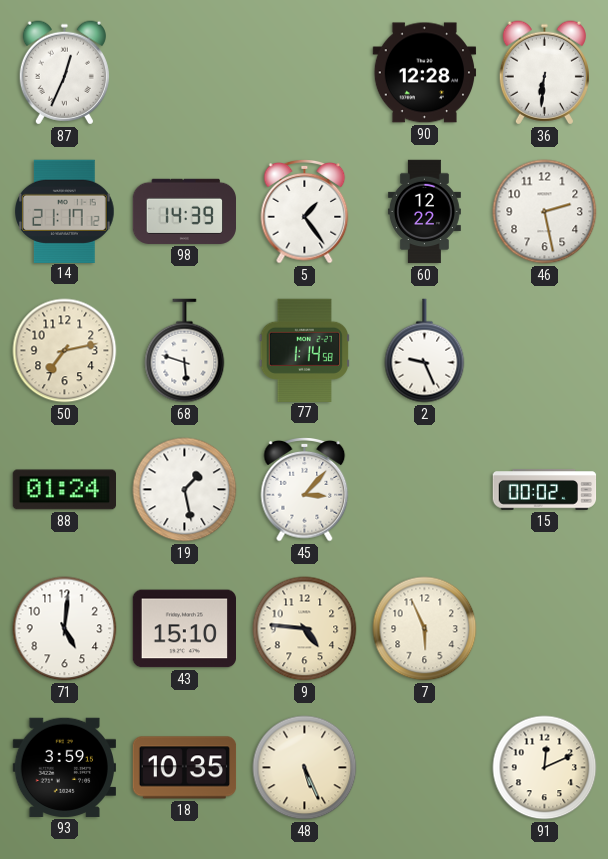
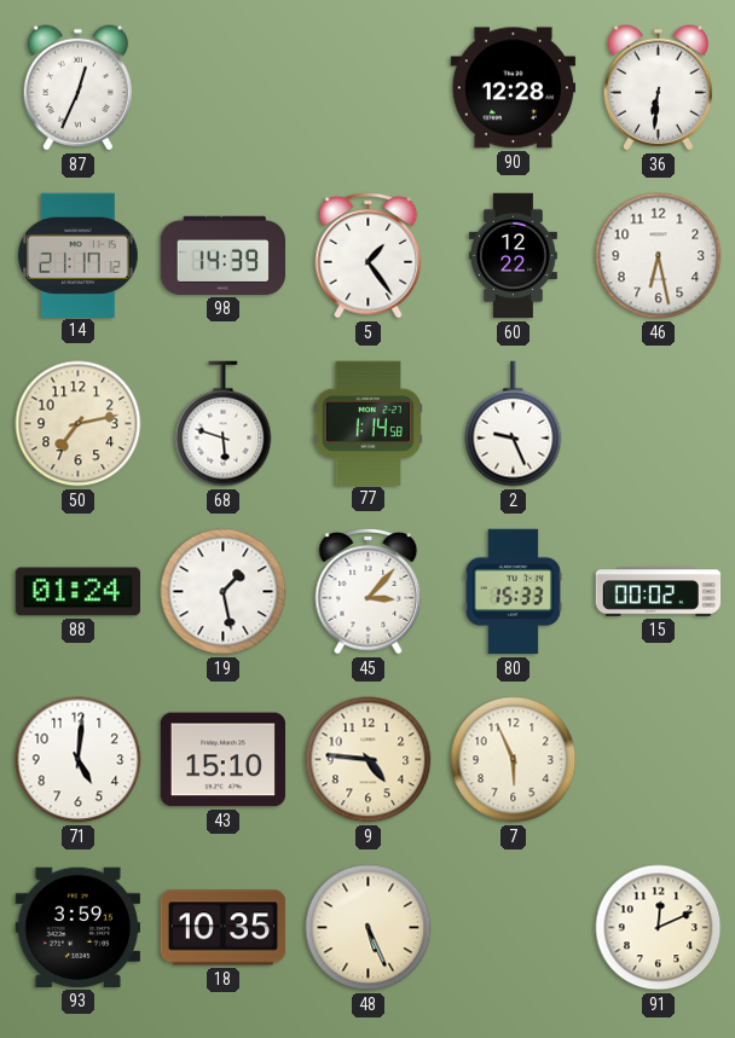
46: 2:28 -> 6:28 (659, 256)
80: none -> 15:33 (513, 592)
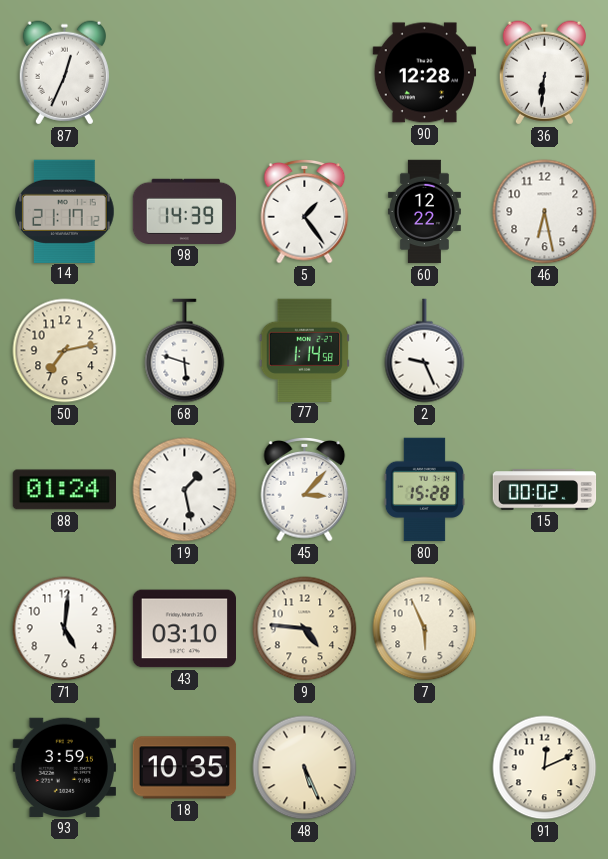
80: 15:33 -> 15:28 (424, 490)
43: 15:10 -> 03:10 (185, 629)
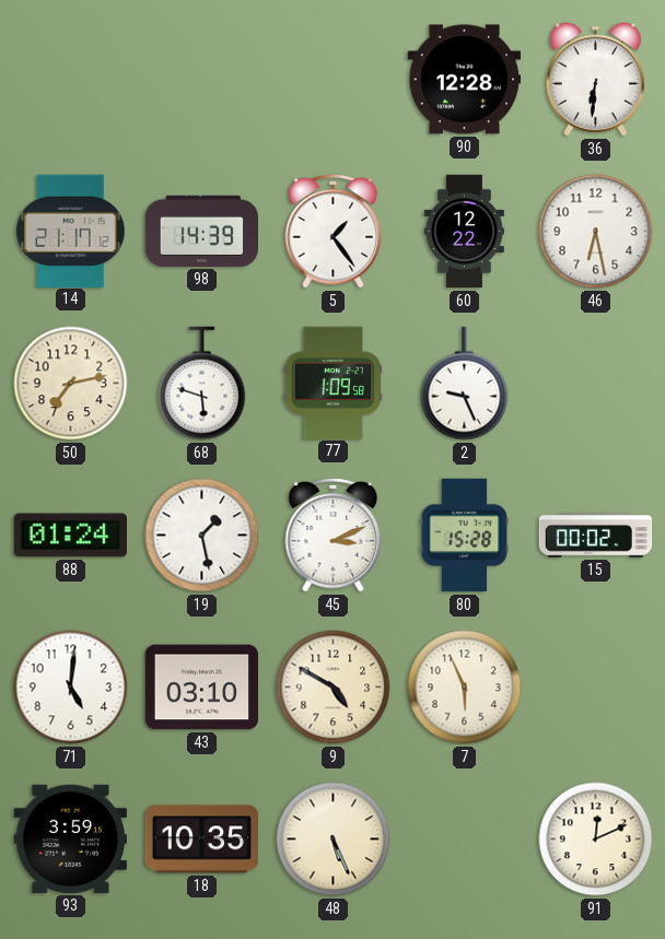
87: 12:34 -> none (64, 73)
77: 1:14 -> 1:09 (332, 383)
45: 3:07 -> 3:11 (334, 536)
9: 4:46 -> 4:50 (334, 688)
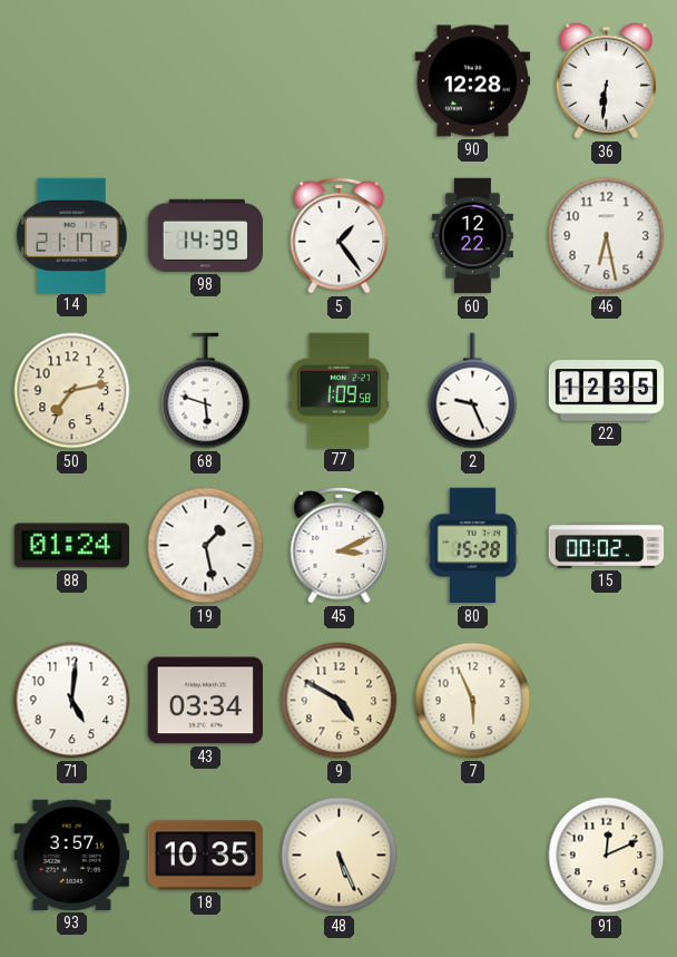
22: none -> 12:35 (607, 391)
43: 03:10 -> 03:34 (206, 701)
93: 3:59 -> 3:57 (71, 855)
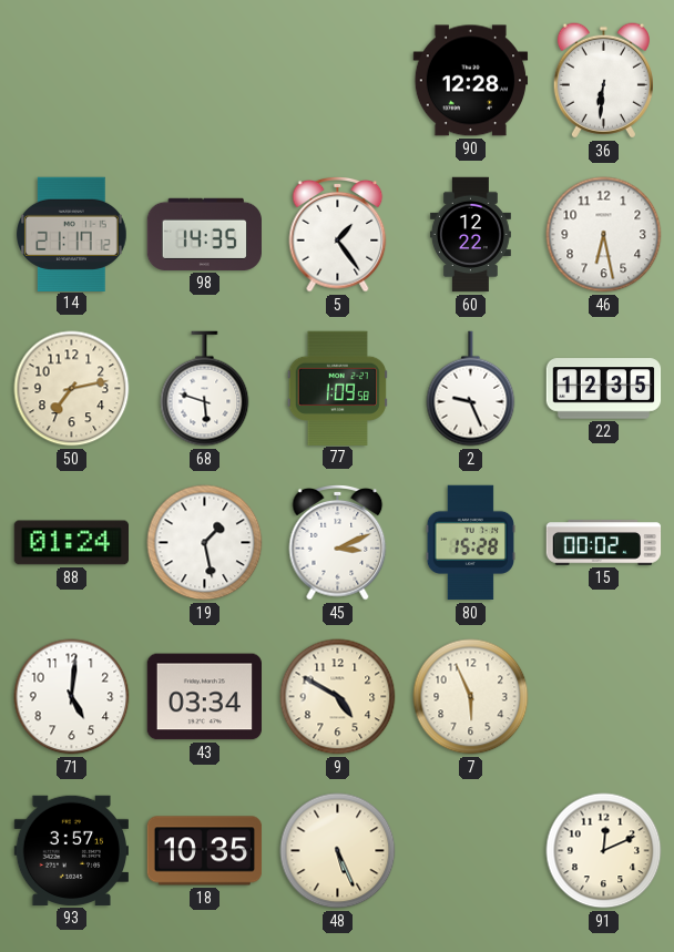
98: 14:39 -> 14:35 (204, 234)
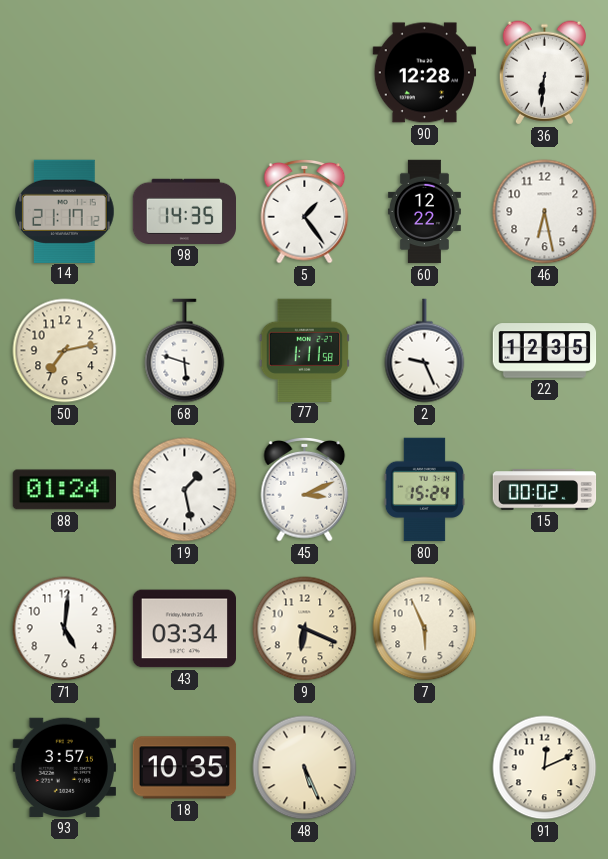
77: 1:09 -> 1:11 (304, 350)
80: 15:28 -> 15:24 (424, 490)
9: 4:50 -> 6:19 (305, 629)
